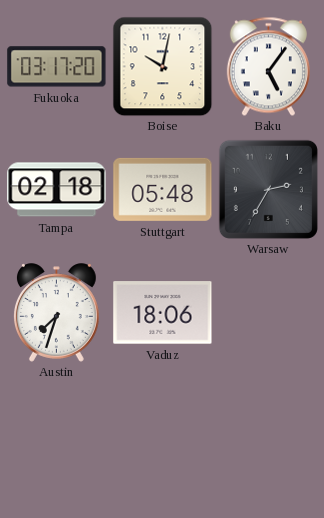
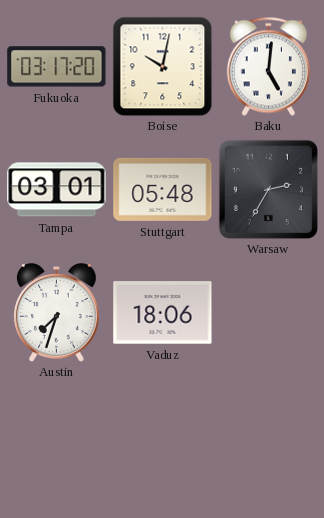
Baku: 5:06 -> 5:01 (268, 66)
Tampa: 02:18 -> 03:01 (57, 190)
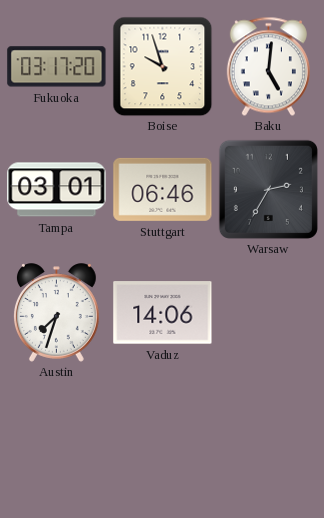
Boise: 10:02 -> 9:57 (162, 66)
Stuttgart: 05:48 -> 06:46 (163, 189)
Vaduz: 18:06 -> 14:06 (163, 313)
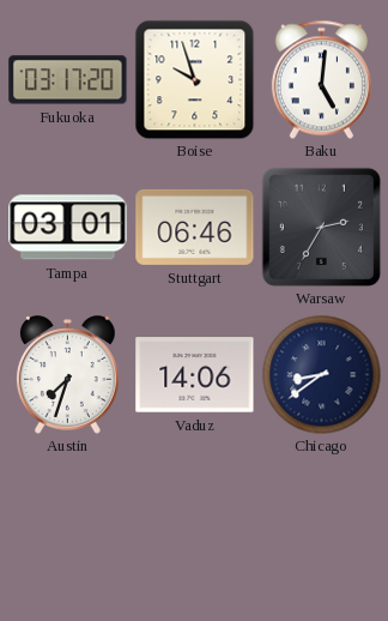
Chicago: none -> 8:39 (322, 375)
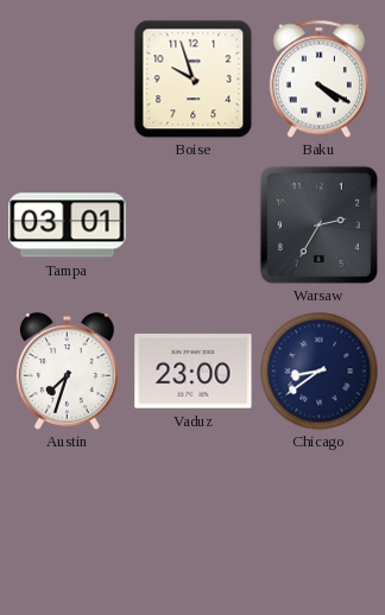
Fukuoka: 03:17 -> none (68, 80)
Baku: 5:01 -> 4:20 (318, 78)
Stuttgart: 06:46 -> none (195, 227)
Vaduz: 14:06 -> 23:00 (194, 372)
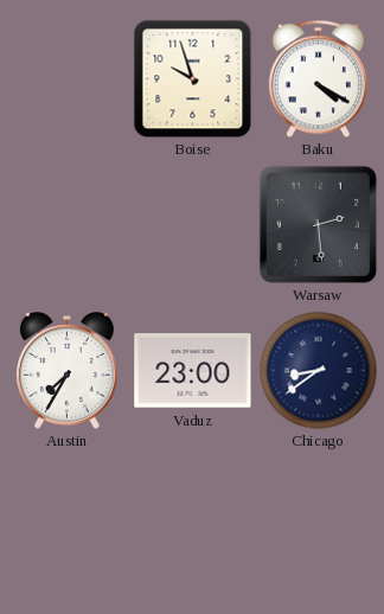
Tampa: 03:01 -> none (68, 226)
Warsaw: 2:35 -> 2:29 (318, 224)
Austin: 7:33 -> 7:35 (66, 371)
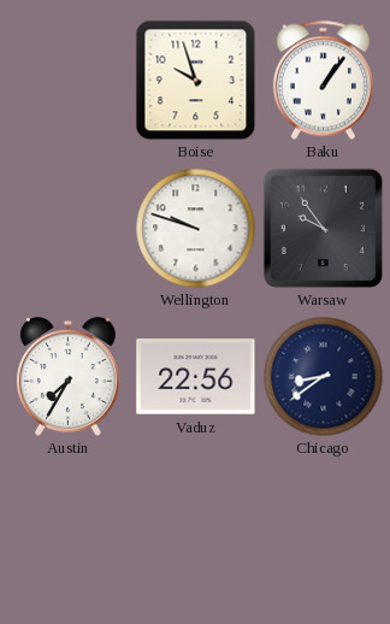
Baku: 4:20 -> 1:06 (323, 80)
Wellington: none -> 9:48 (196, 229)
Warsaw: 2:29 -> 9:54 (323, 228)
Vaduz: 23:00 -> 22:56 (196, 377)
